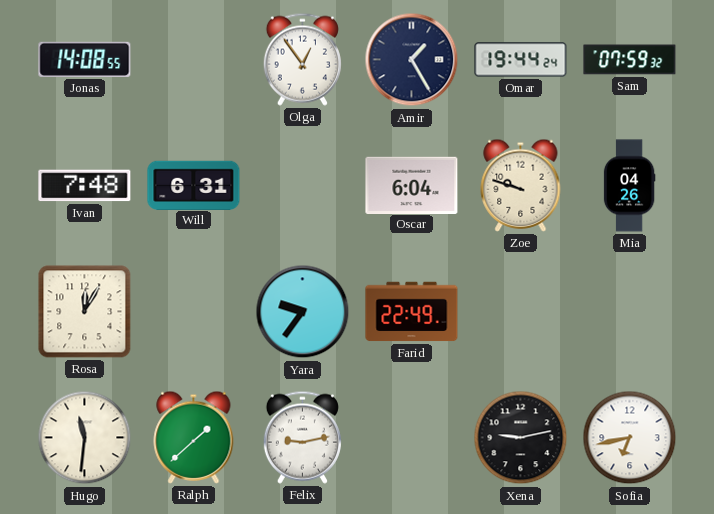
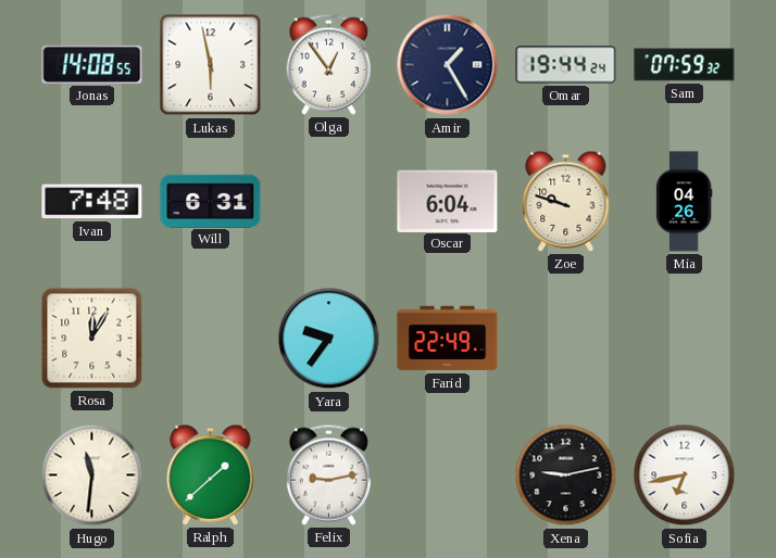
Lukas: none -> 5:58 (211, 65)
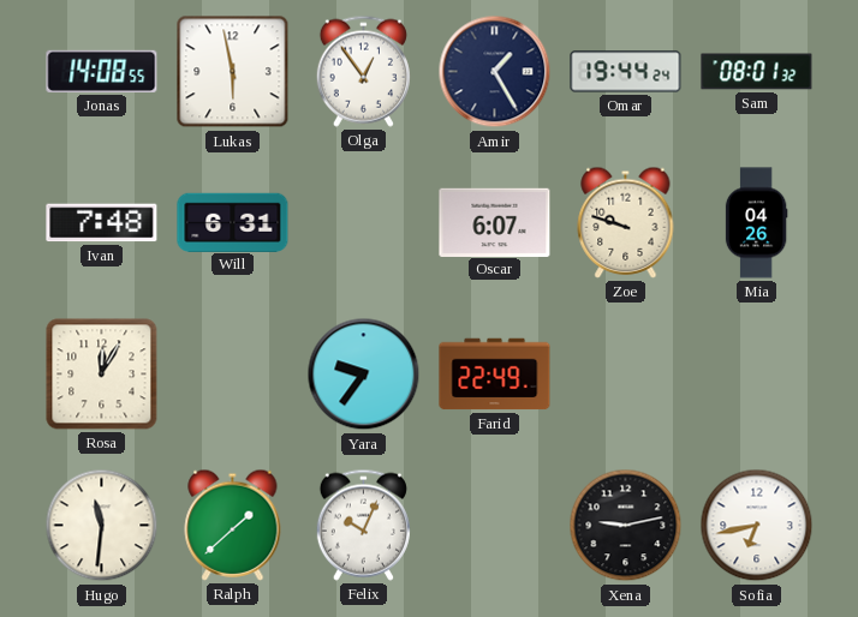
Sam: 07:59 -> 08:01 (757, 72)
Oscar: 6:04 -> 6:07 (495, 222)
Felix: 9:13 -> 10:04 (363, 525)
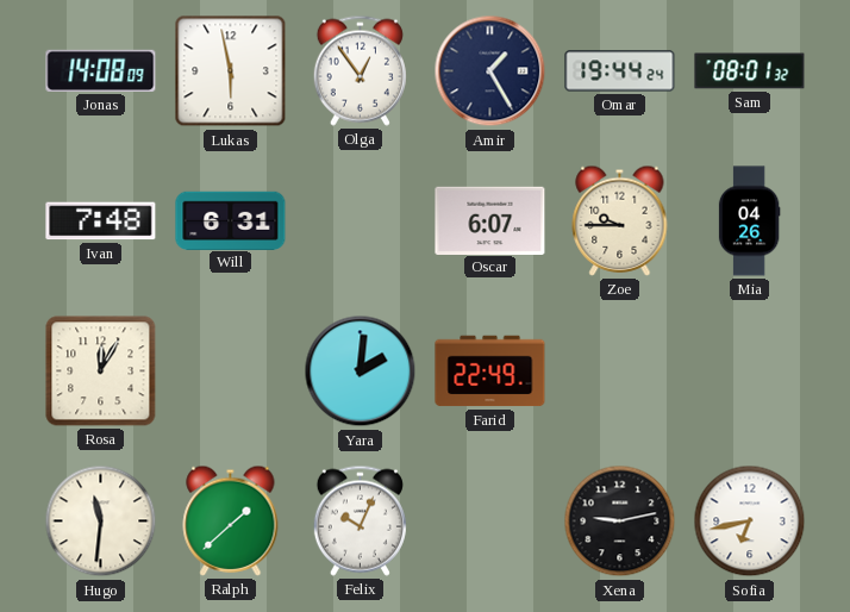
Jonas: 14:08:55 -> 14:08:09 (101, 70)
Zoe: 9:48 -> 9:45 (620, 220)
Yara: 9:36 -> 2:01 (361, 371)
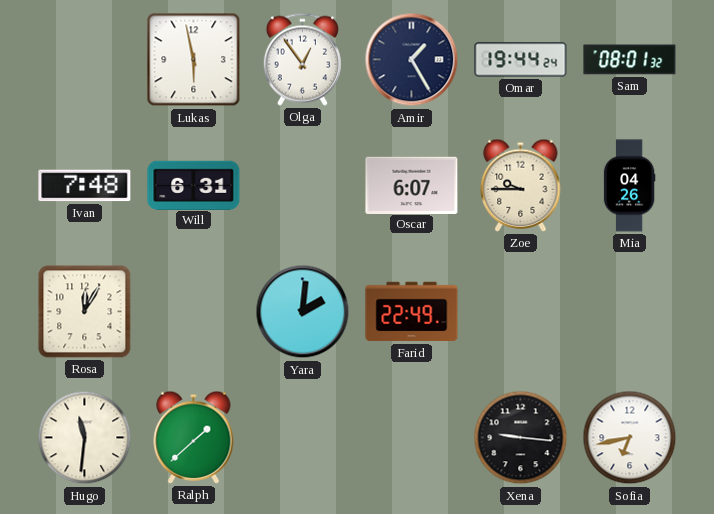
Jonas: 14:08 -> none (101, 70)
Felix: 10:04 -> none (360, 520)
Xena: 9:13 -> 9:16 (521, 438)
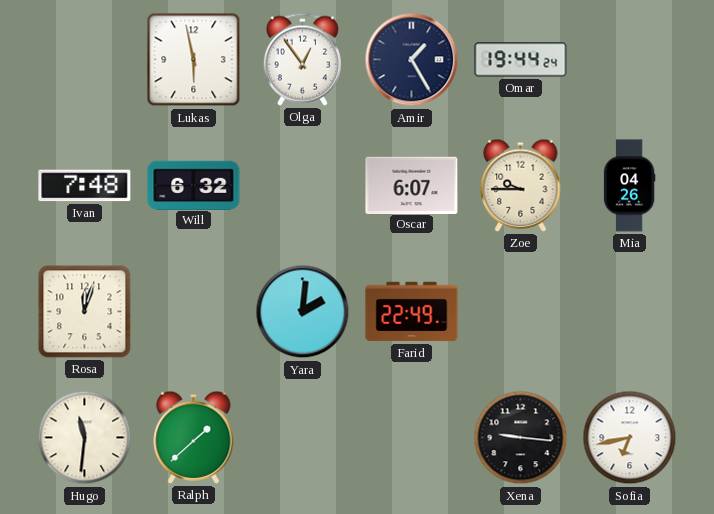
Sam: 08:01 -> none (630, 60)
Will: 6:31 -> 6:32 (194, 185)
Rosa: 12:05 -> 12:03 (85, 312)
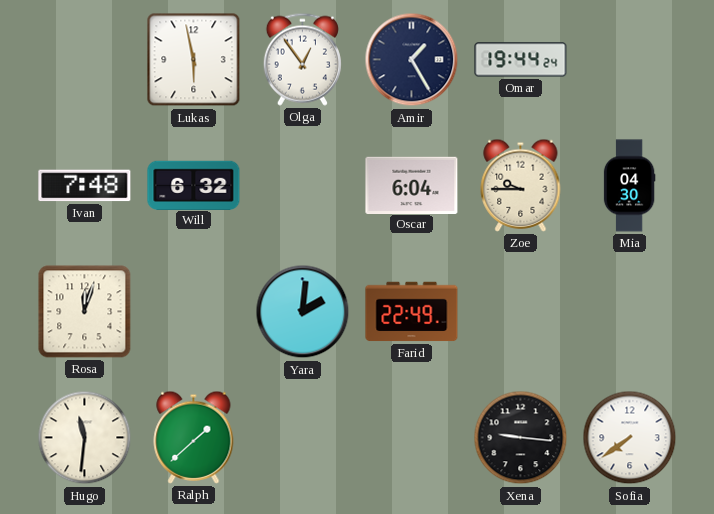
Oscar: 6:07 -> 6:04 (412, 185)
Mia: 04:26 -> 04:30 (629, 186)
Sofia: 6:43 -> 7:39 (630, 438)
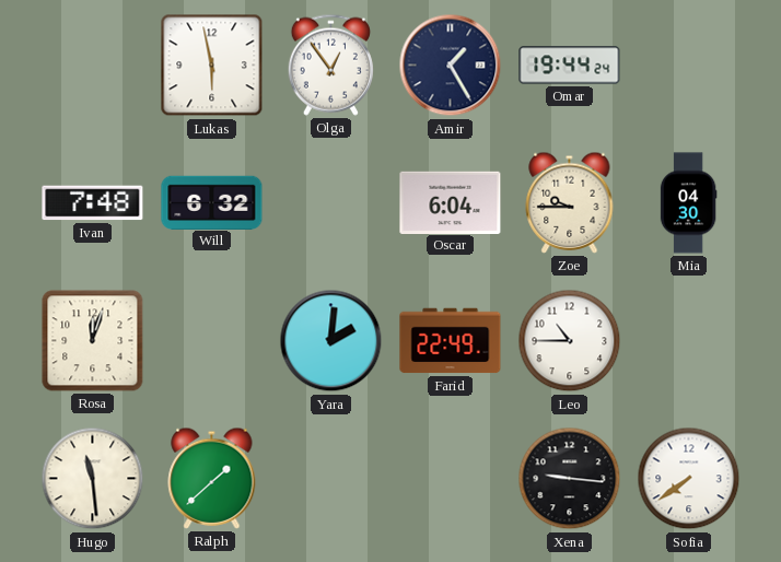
Leo: none -> 10:45 (570, 341)
Hugo: 11:31 -> 11:29 (93, 479)
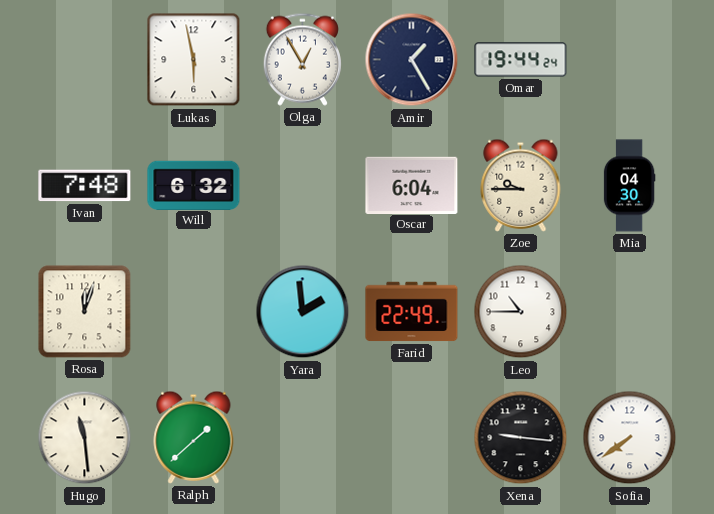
Olga: 12:54 -> 12:55 (302, 59)
Yara: 2:01 -> 1:59 (303, 312)
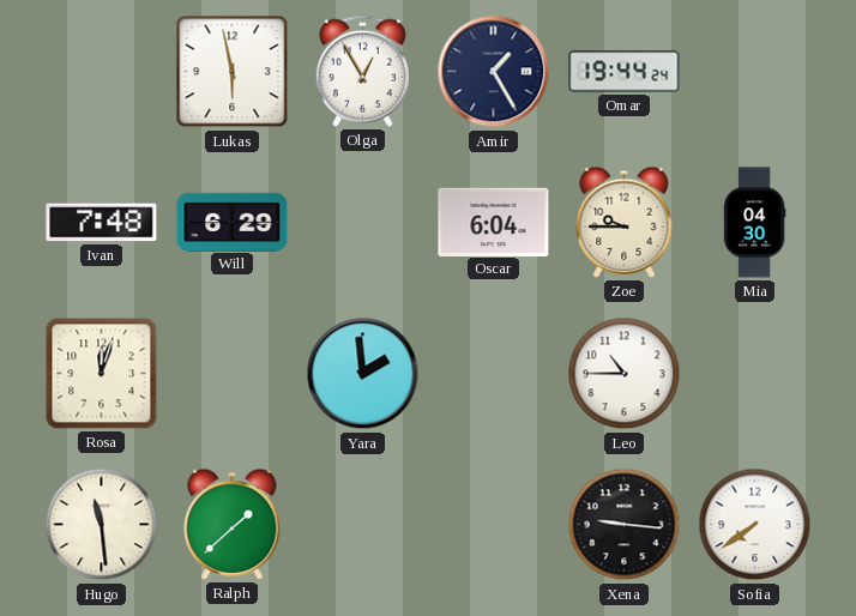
Will: 6:32 -> 6:29 (233, 222)
Farid: 22:49 -> none (412, 312)
